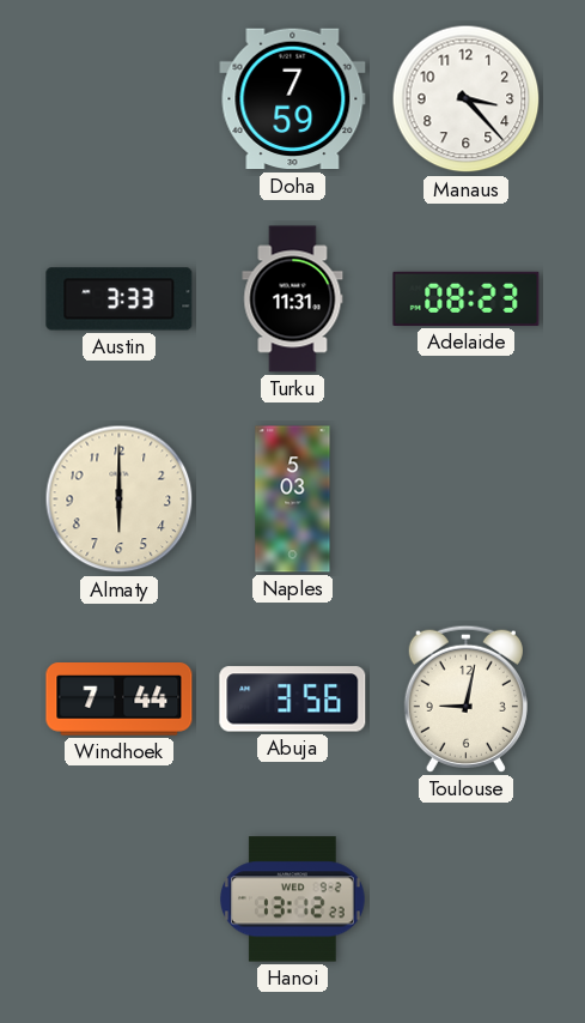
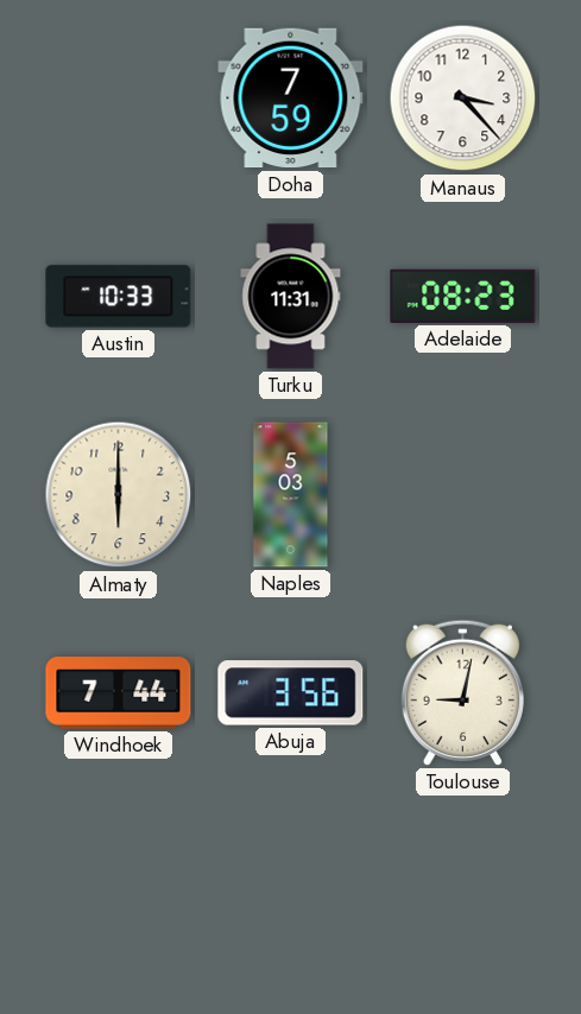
Austin: 3:33 -> 10:33 (119, 297)
Hanoi: 13:12 -> none (292, 900)
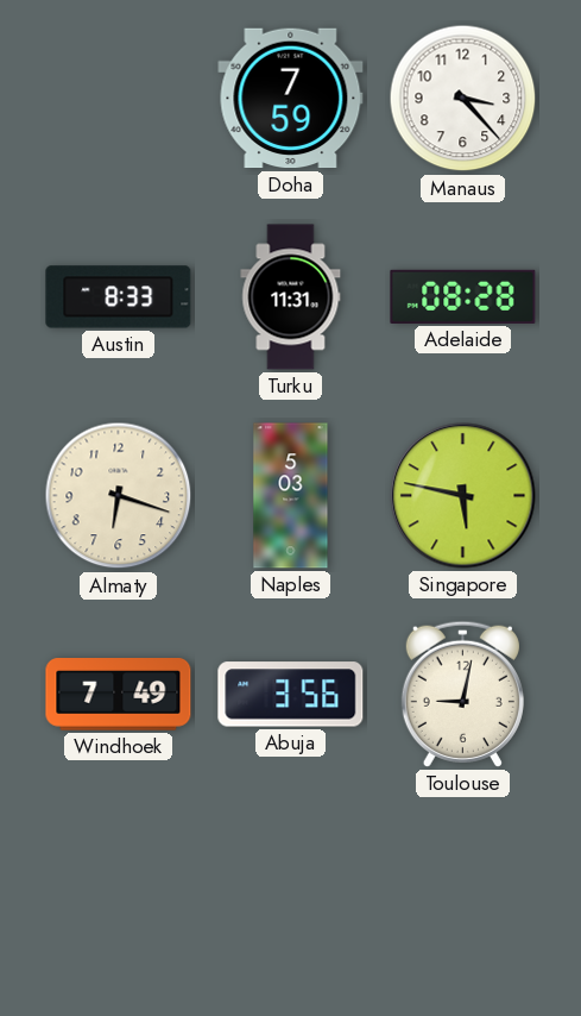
Austin: 10:33 -> 8:33 (119, 297)
Adelaide: 08:23 -> 08:28 (463, 296)
Almaty: 6:00 -> 6:18 (119, 496)
Singapore: none -> 5:47 (463, 496)
Windhoek: 7:44 -> 7:49 (119, 695)
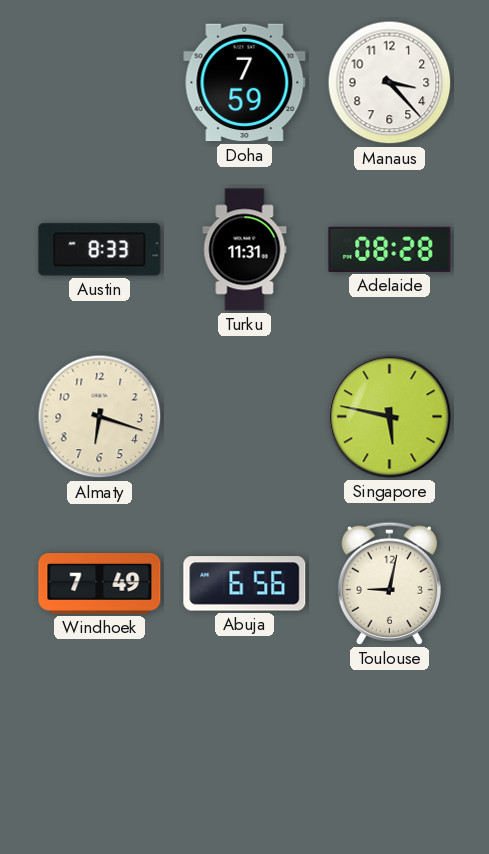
Naples: 5:03 -> none (291, 496)
Abuja: 3:56 -> 6:56 (245, 584)
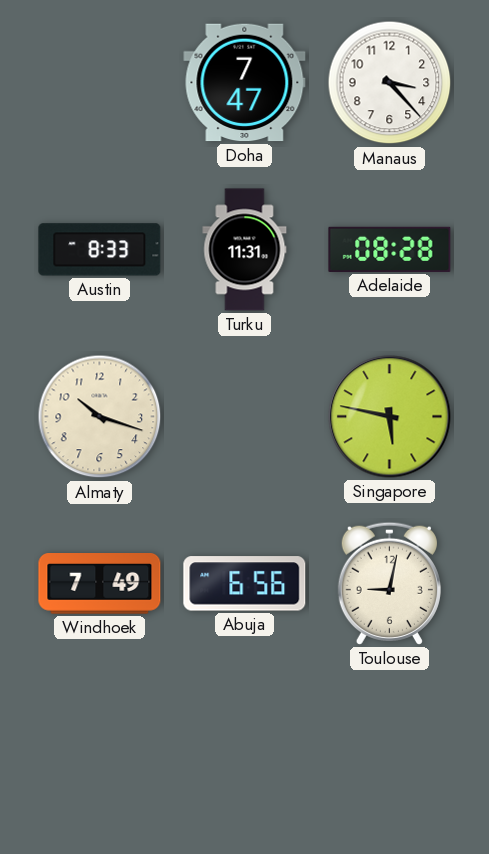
Doha: 7:59 -> 7:47 (245, 83)
Almaty: 6:18 -> 10:18 (100, 417)
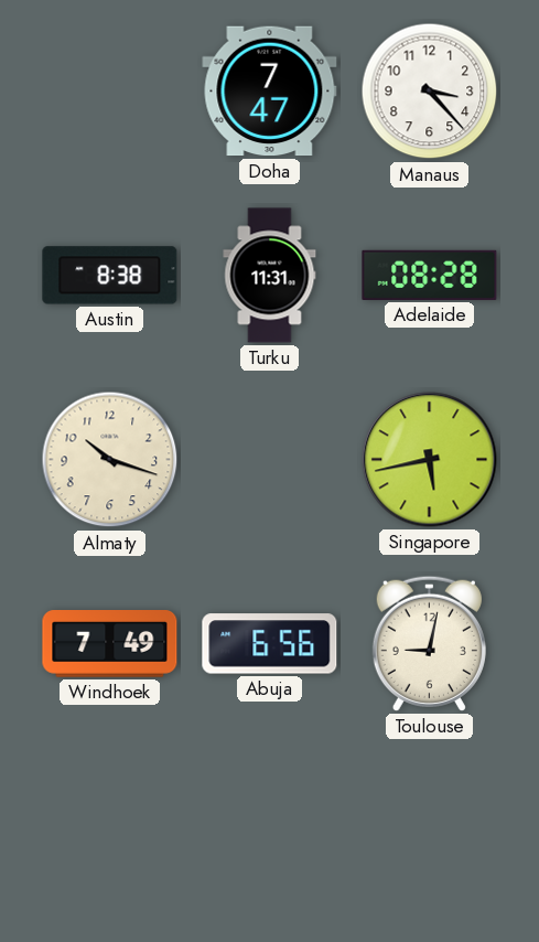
Austin: 8:33 -> 8:38 (110, 276)
Singapore: 5:47 -> 5:43 (430, 460)
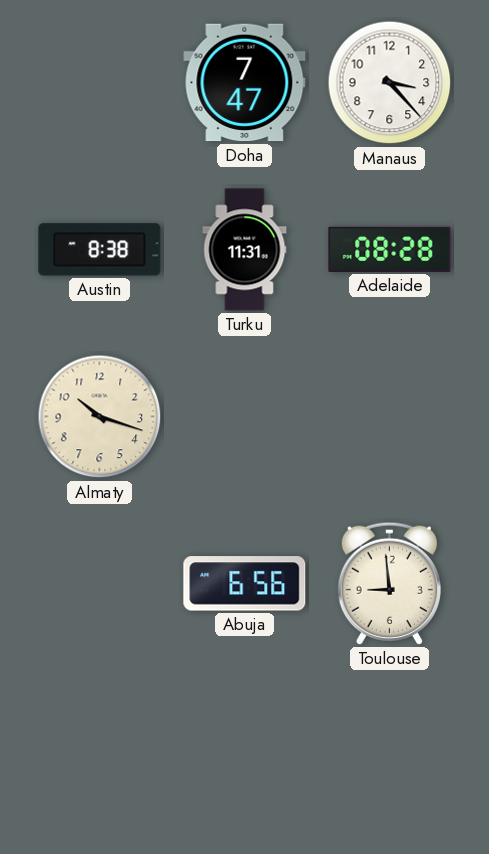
Singapore: 5:43 -> none (430, 460)
Windhoek: 7:49 -> none (110, 644)
Toulouse: 9:02 -> 8:59 (389, 583)
